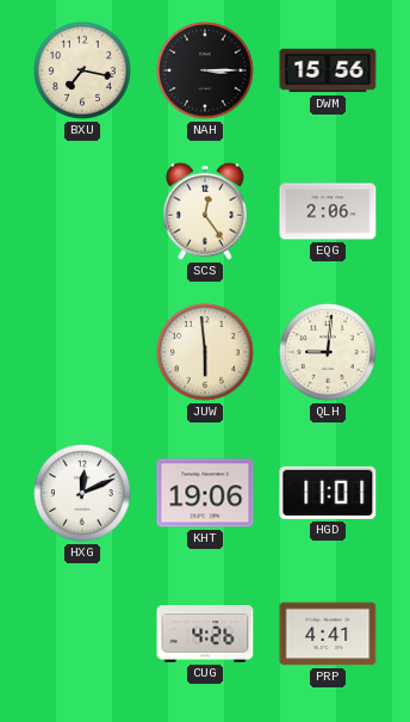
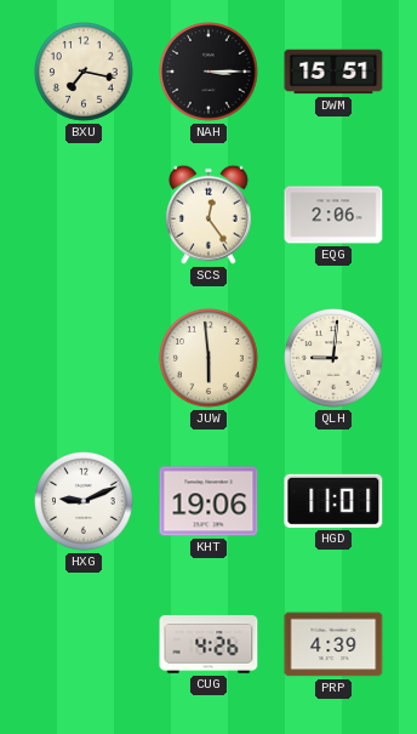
DWM: 15:56 -> 15:51 (333, 72)
HXG: 12:11 -> 9:11 (85, 502)
PRP: 4:41 -> 4:39 (333, 644)
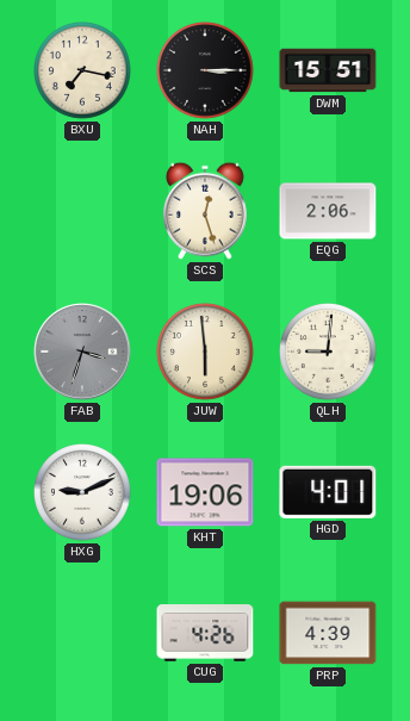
SCS: 12:24 -> 12:27 (205, 211)
FAB: none -> 3:33 (82, 352)
HGD: 11:01 -> 4:01 (328, 492)
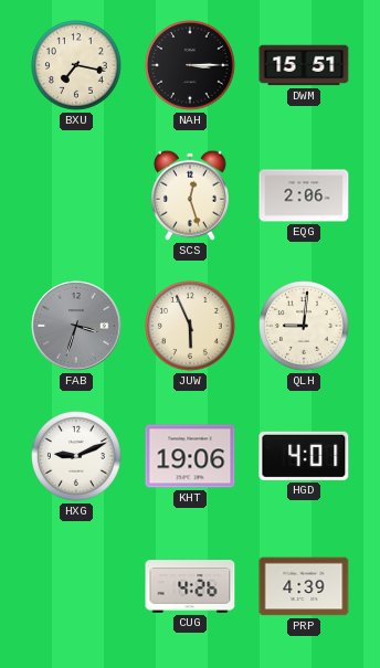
JUW: 5:59 -> 5:56 (191, 327)
